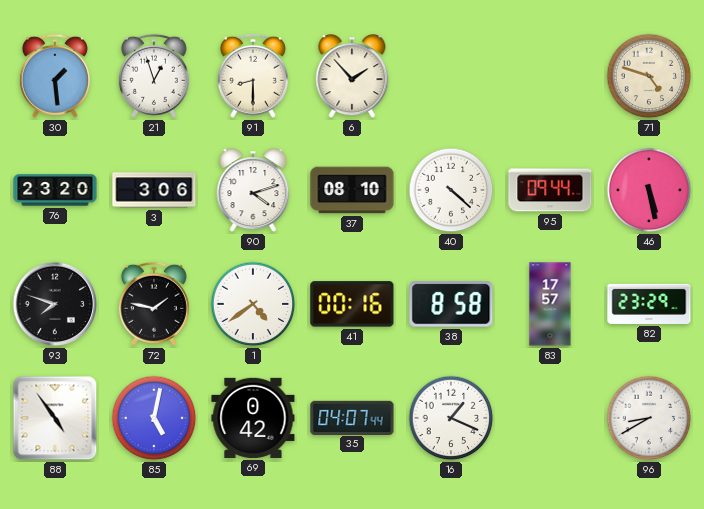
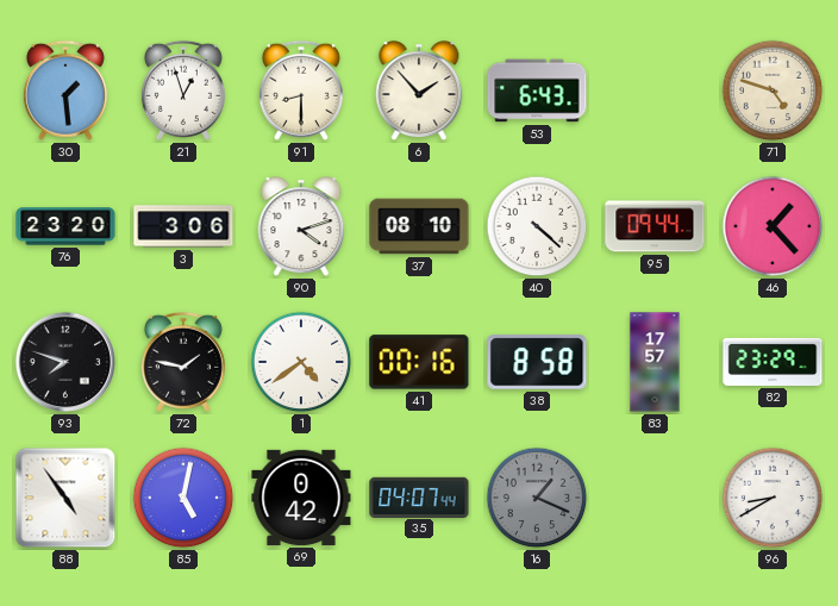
53: none -> 6:43 (537, 90)
46: 5:28 -> 1:23 (773, 226)
16 dial: white -> grey (537, 498)
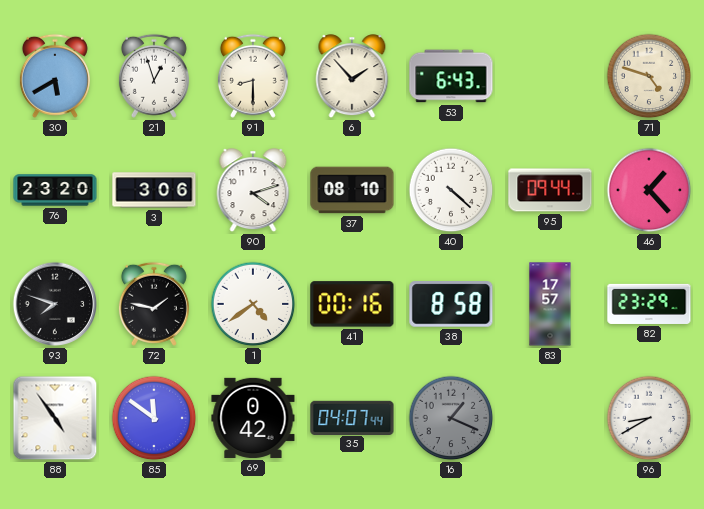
30: 1:29 -> 5:40 (55, 76)
85: 5:02 -> 11:51 (154, 418)
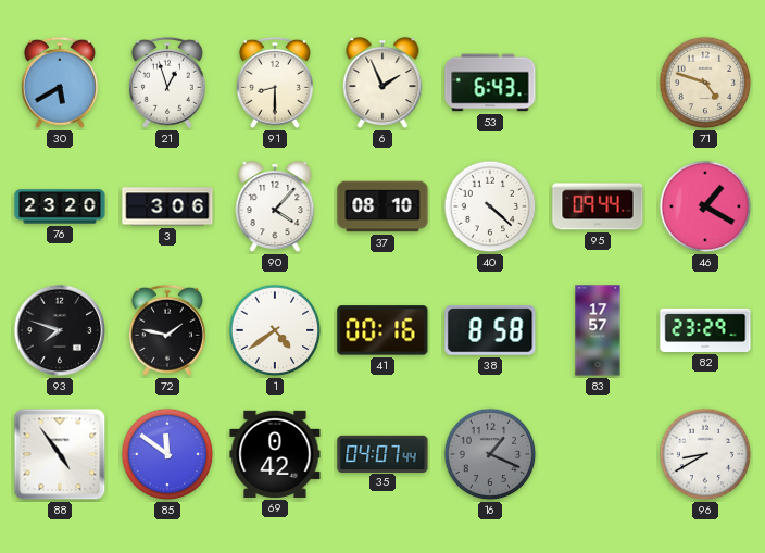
6: 1:53 -> 1:56 (382, 84)
90: 4:12 -> 4:07 (275, 208)
46: 1:23 -> 1:20 (705, 206)
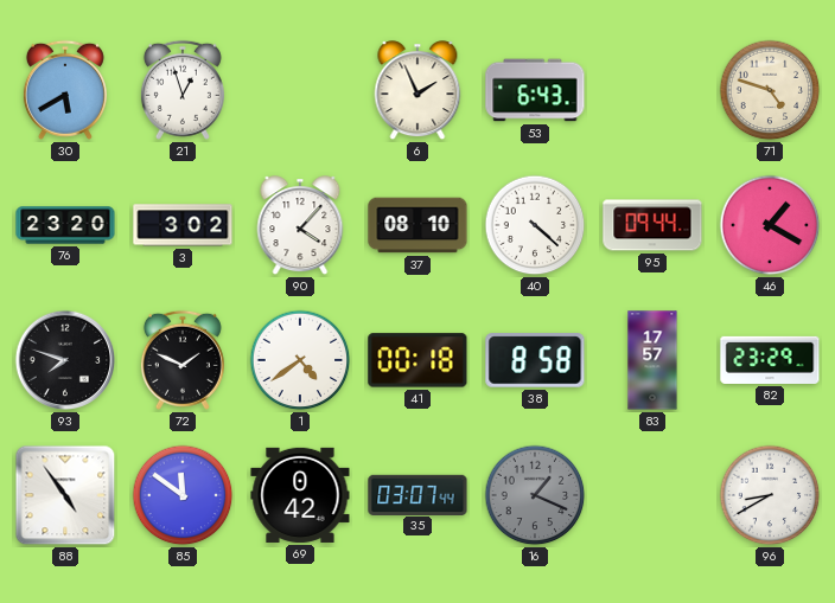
91: 8:30 -> none (275, 83)
3: 3:06 -> 3:02 (183, 225)
72: 1:47 -> 1:49 (183, 360)
41: 00:16 -> 00:18 (417, 360)
35: 04:07 -> 03:07 (417, 494)
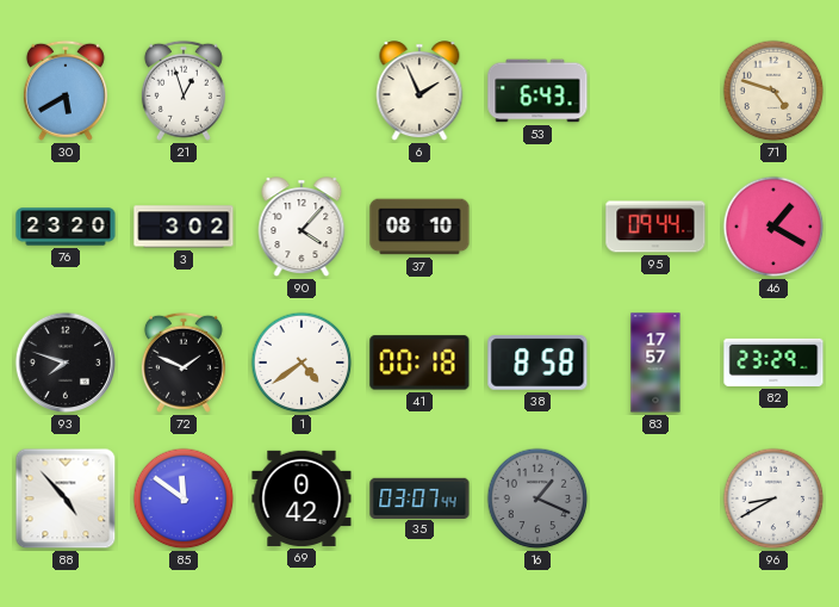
40: 4:22 -> none (535, 225)
88: 4:54 -> 4:53 (66, 498)
